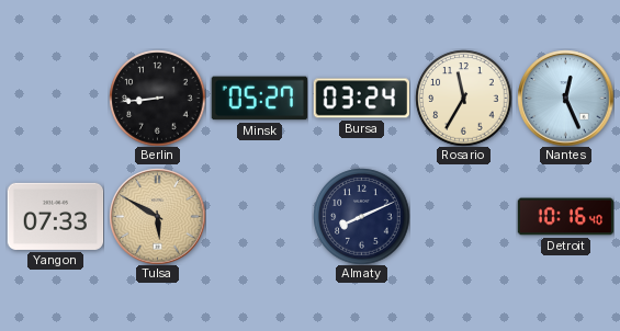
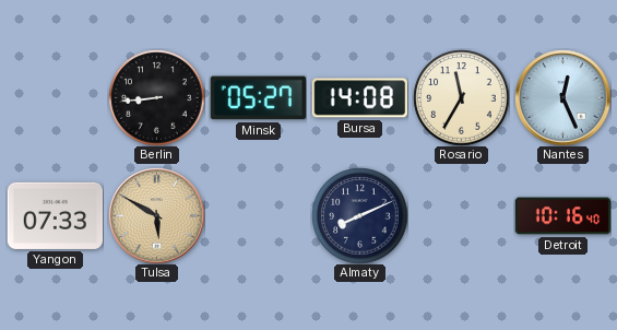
Bursa: 03:24 -> 14:08 (359, 98)
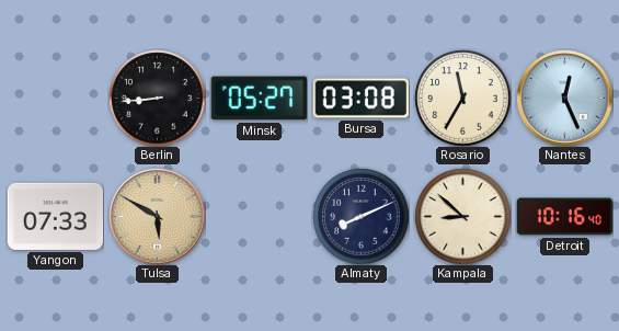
Bursa: 14:08 -> 03:08 (360, 99)
Kampala: none -> 8:52 (462, 216)
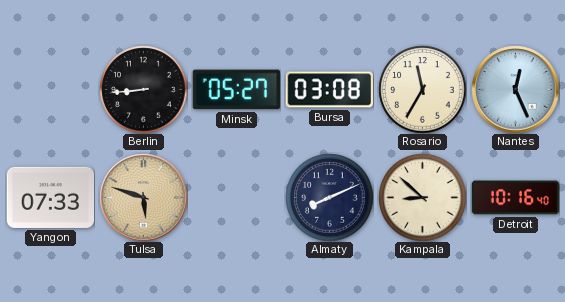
Tulsa: 5:50 -> 5:48 (143, 197)
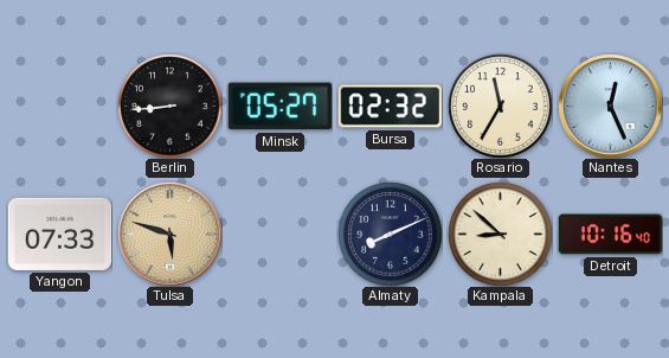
Bursa: 03:08 -> 02:32 (390, 107)
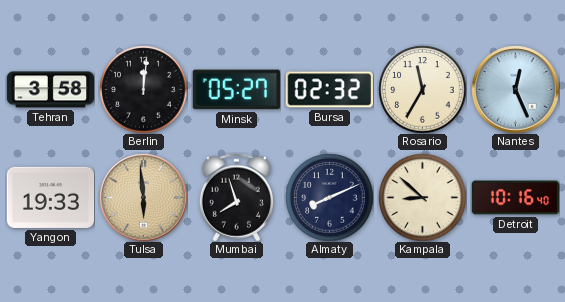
Tehran: none -> 3:58 (50, 90)
Berlin: 8:44 -> 12:01 (143, 89)
Yangon: 07:33 -> 19:33 (50, 197)
Tulsa: 5:48 -> 5:59 (143, 197)
Mumbai: none -> 7:57 (236, 197)
